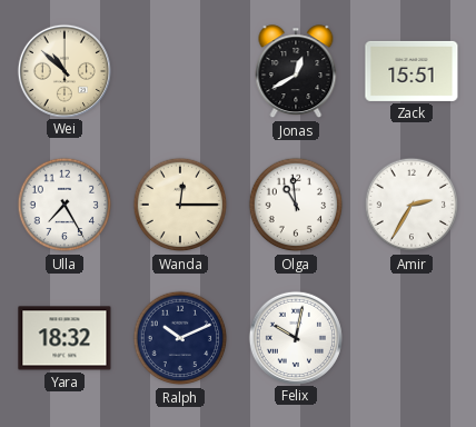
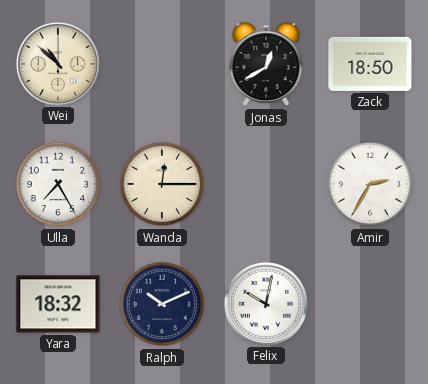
Zack: 15:51 -> 18:50 (370, 64)
Olga: 10:59 -> none (296, 205)
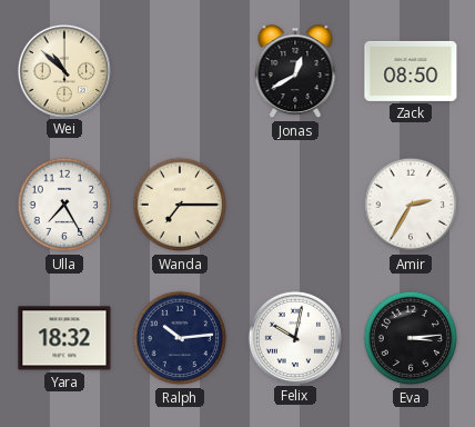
Zack: 18:50 -> 08:50 (411, 71)
Wanda: 12:15 -> 7:15 (180, 205)
Ralph: 10:11 -> 10:14 (180, 338)
Eva: none -> 3:14 (411, 338)
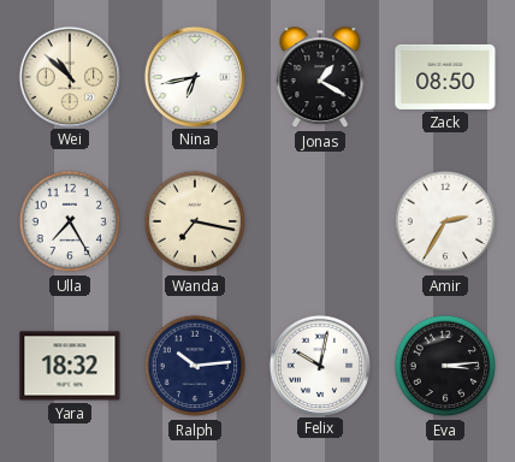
Nina: none -> 6:43 (194, 76)
Jonas: 12:40 -> 1:20 (320, 78)
Wanda: 7:15 -> 7:17 (195, 221)
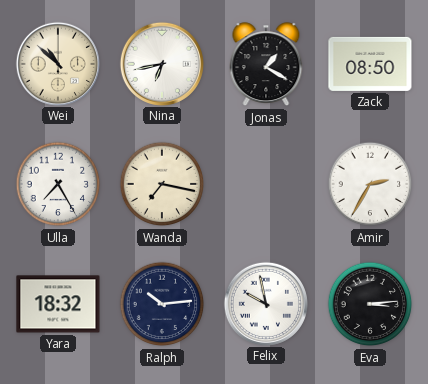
Felix: 10:02 -> 9:58 (265, 303)
